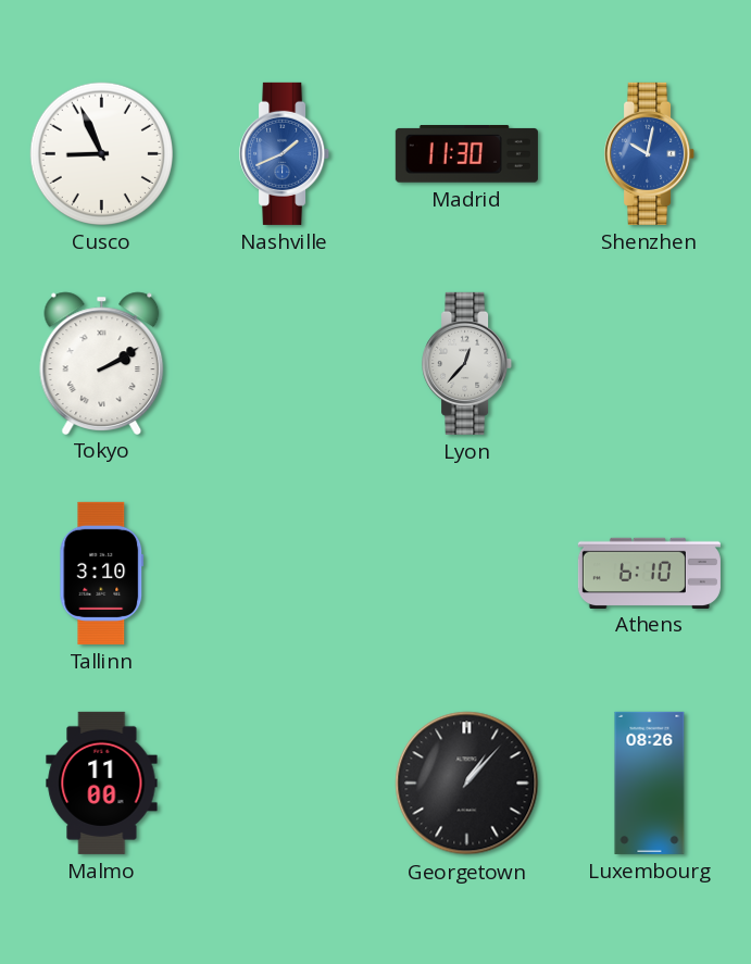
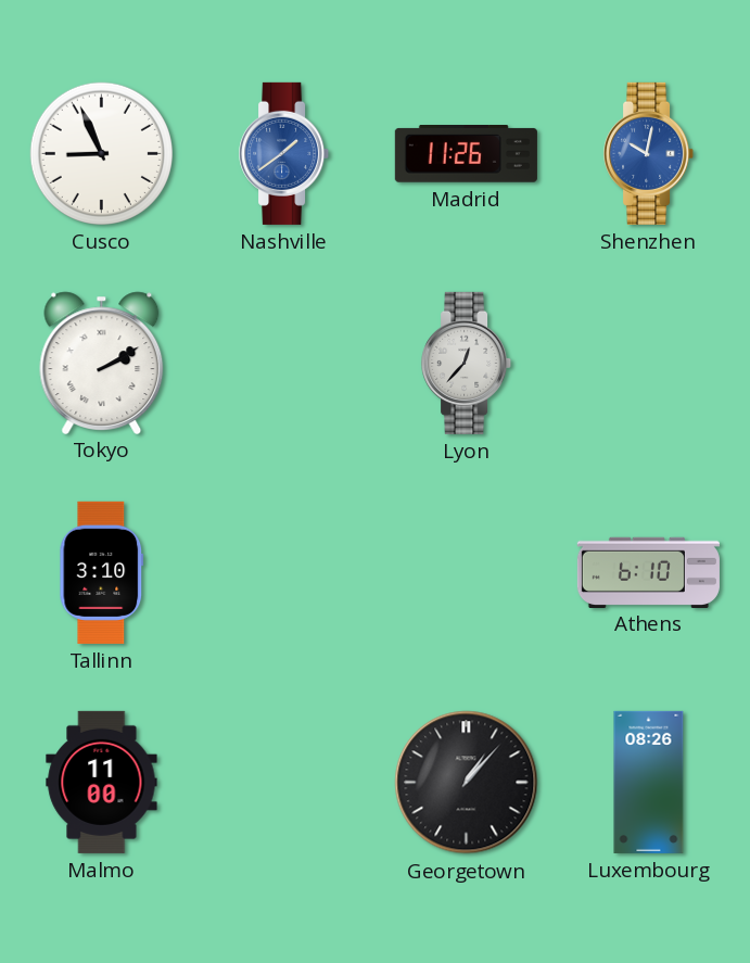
Nashville: 1:41 -> 1:39 (284, 153)
Madrid: 11:30 -> 11:26 (466, 154)
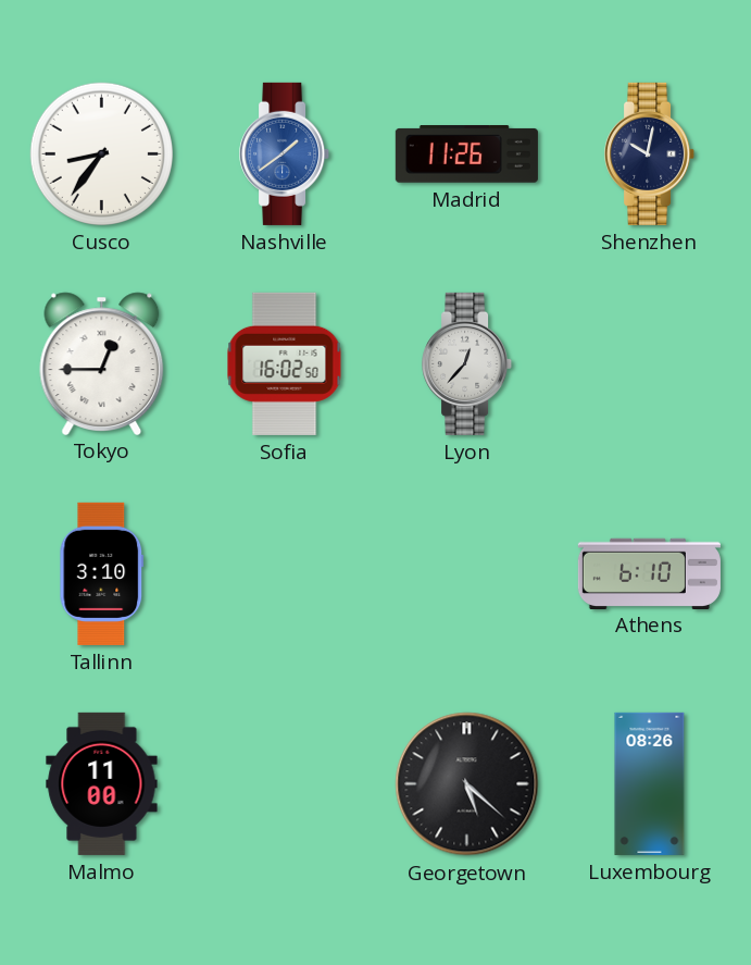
Cusco: 8:56 -> 8:36 (101, 153)
Shenzhen dial: blue -> navy (650, 153)
Tokyo: 2:10 -> 12:45 (102, 363)
Sofia: none -> 16:02 (285, 363)
Georgetown: 1:07 -> 5:22 (467, 784)
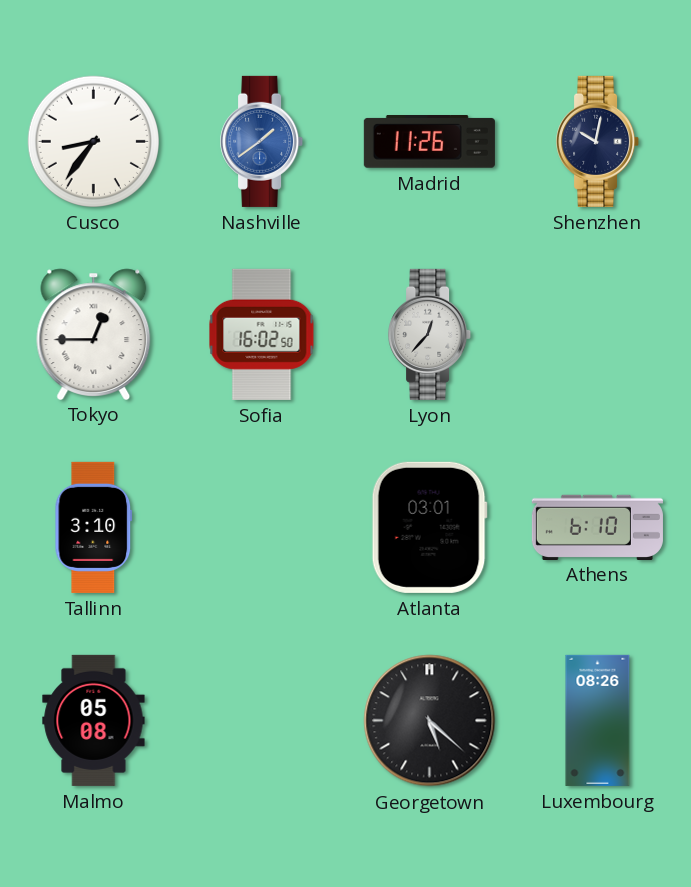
Atlanta: none -> 03:01 (429, 527)
Malmo: 11:00 -> 05:08 (94, 720)
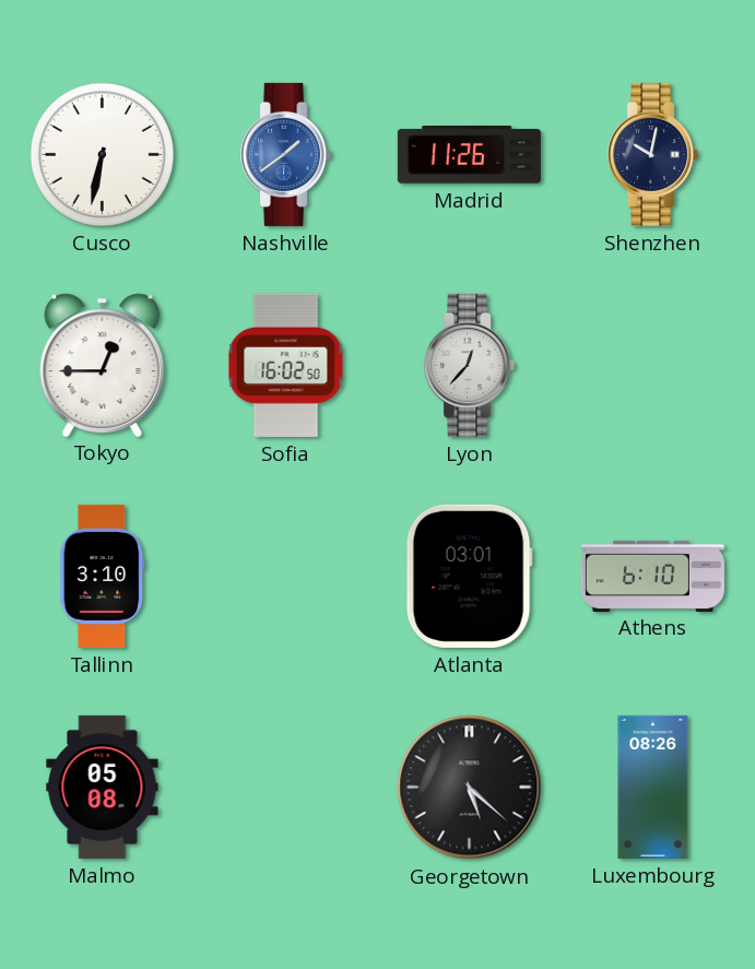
Cusco: 8:36 -> 6:32 (102, 154)
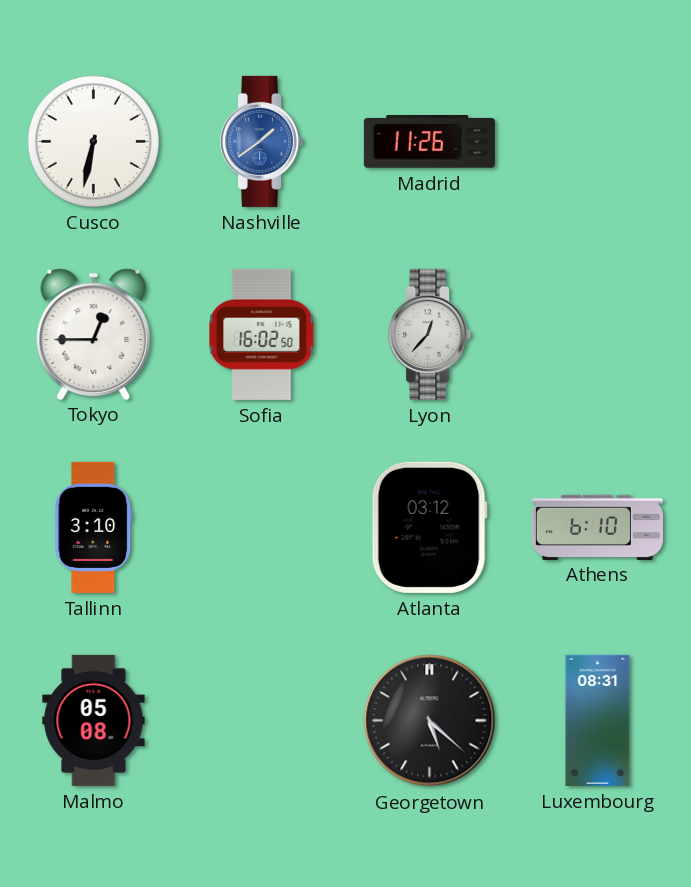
Shenzhen: 10:02 -> none (653, 154)
Atlanta: 03:01 -> 03:12 (429, 527)
Luxembourg: 08:26 -> 08:31 (598, 720)
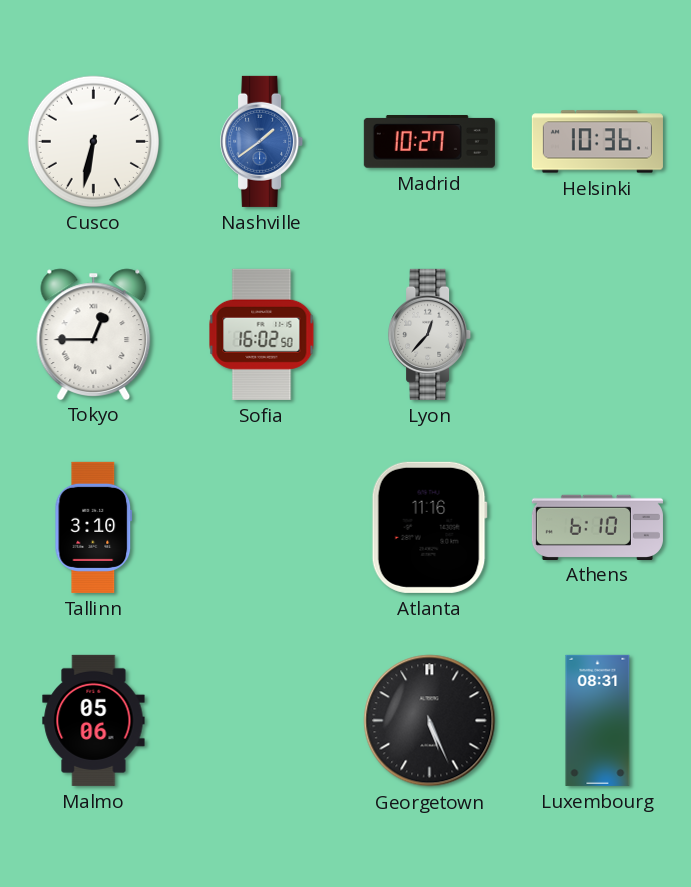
Madrid: 11:26 -> 10:27 (429, 142)
Helsinki: none -> 10:36 (597, 142)
Atlanta: 03:12 -> 11:16 (429, 527)
Malmo: 05:08 -> 05:06 (94, 720)
Georgetown: 5:22 -> 5:26 (430, 721)
